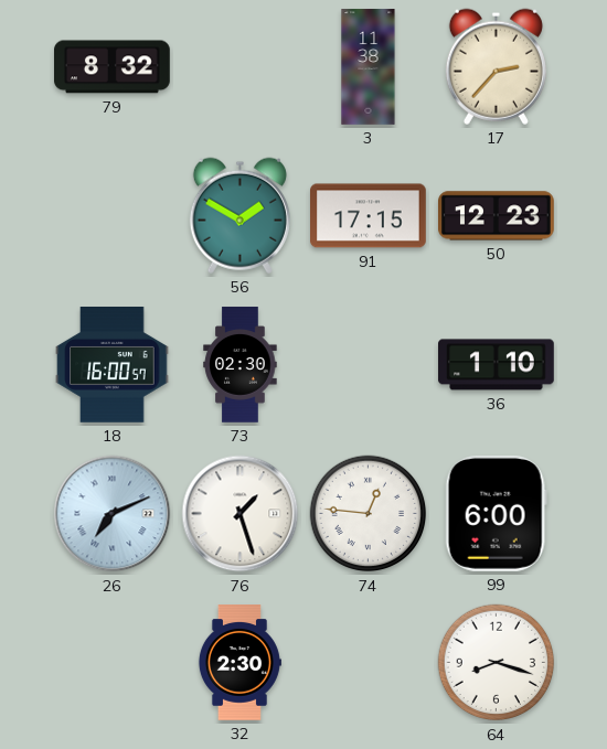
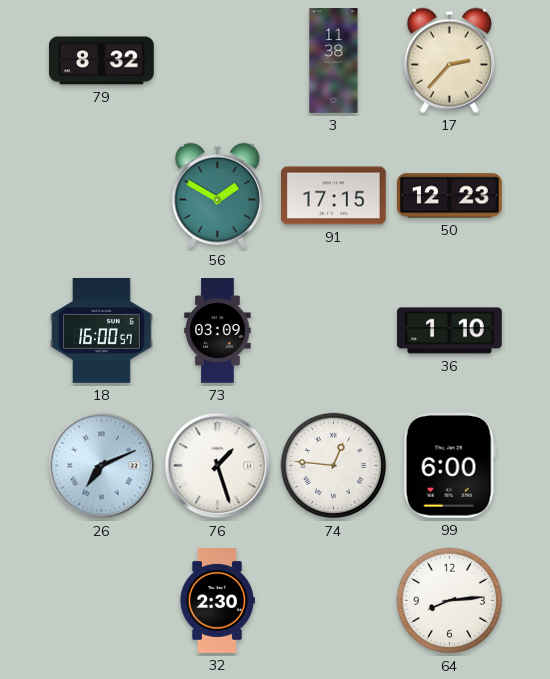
73: 02:30 -> 03:09 (218, 331)
64: 8:18 -> 8:14 (450, 601)
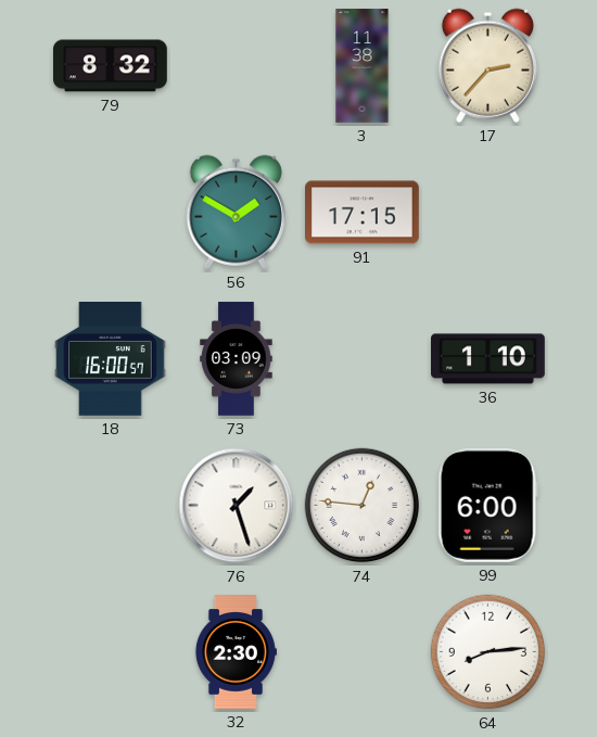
50: 12:23 -> none (450, 196)
26: 7:11 -> none (102, 466)
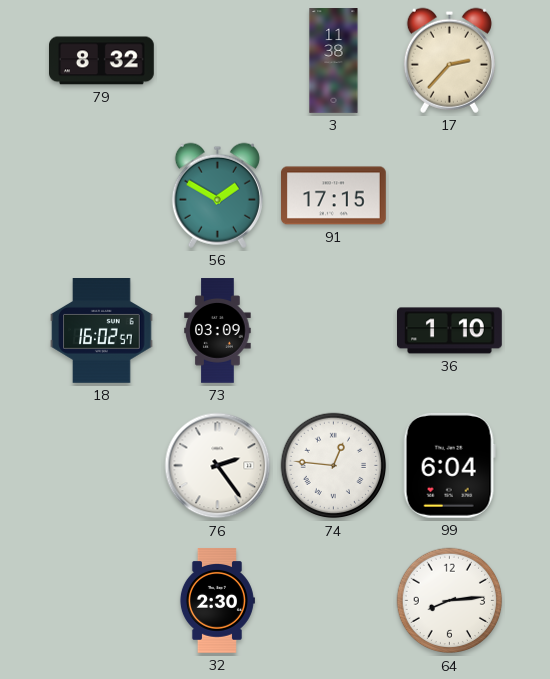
18: 16:00 -> 16:02 (102, 331)
76: 1:27 -> 2:24 (218, 466)
99: 6:00 -> 6:04 (449, 465)
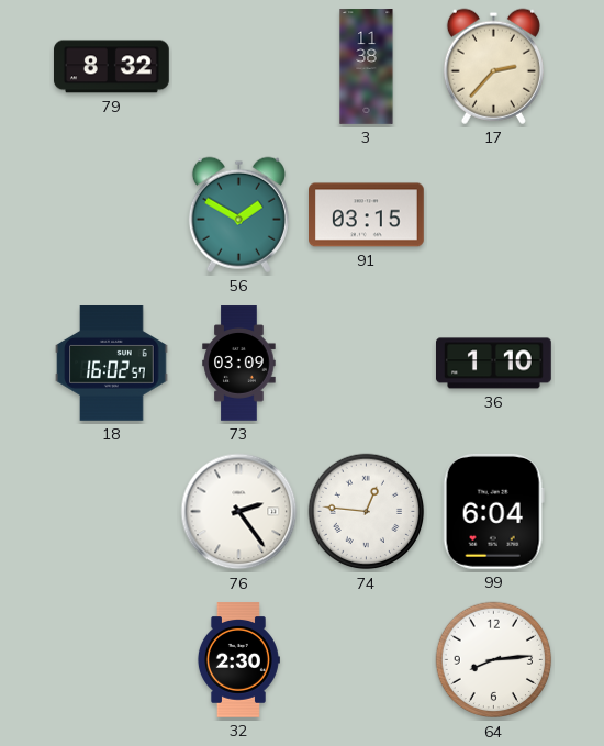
91: 17:15 -> 03:15 (367, 215)
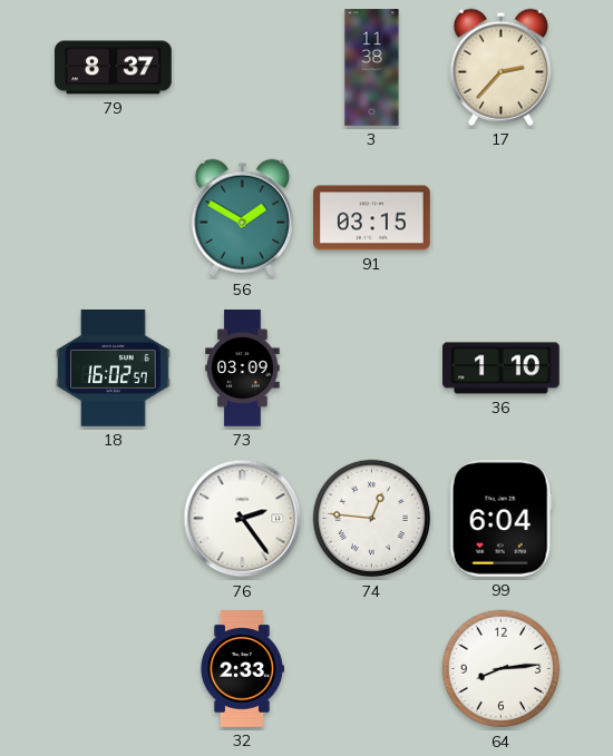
79: 8:32 -> 8:37 (114, 68)
32: 2:30 -> 2:33 (242, 669)
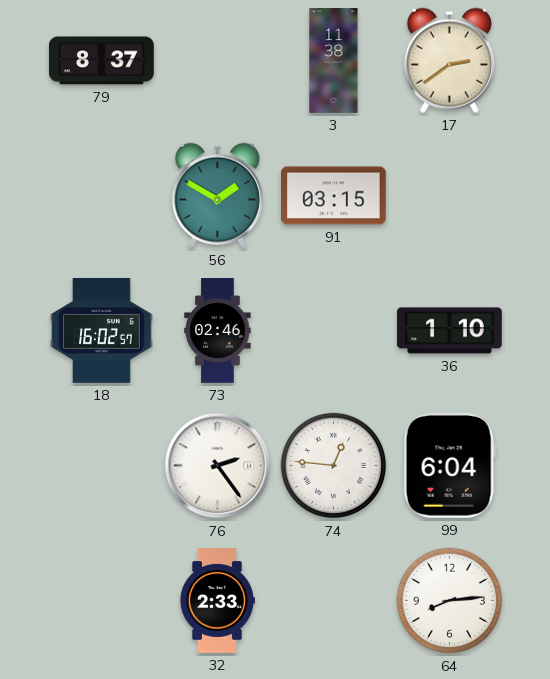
17: 2:37 -> 2:39 (449, 60)
73: 03:09 -> 02:46 (218, 331)
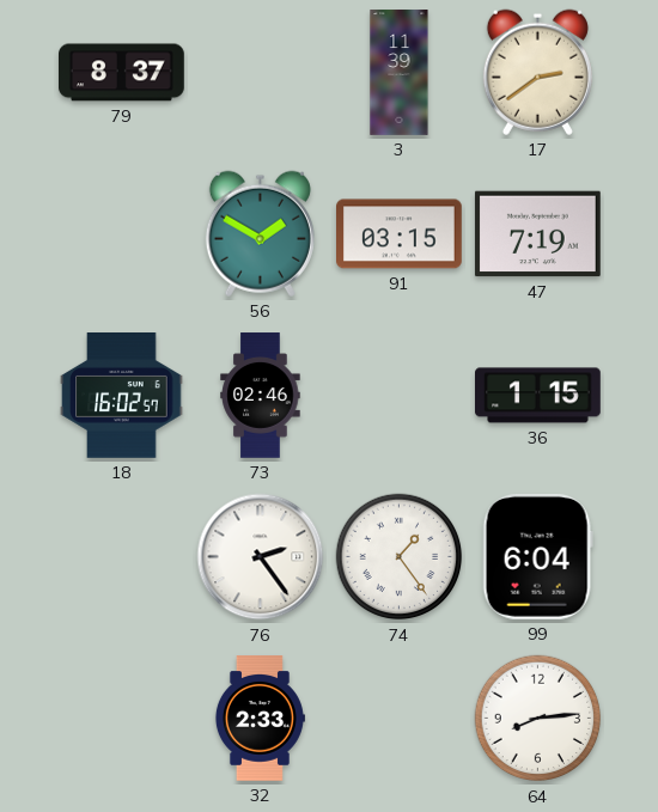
3: 11:38 -> 11:39 (400, 73)
47: none -> 7:19 (537, 234)
36: 1:10 -> 1:15 (538, 396)
74: 12:46 -> 1:24 (400, 557)
